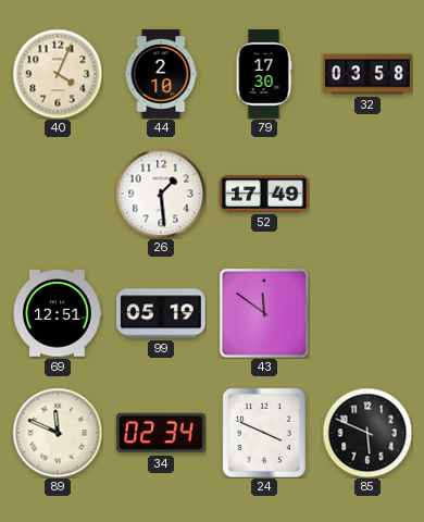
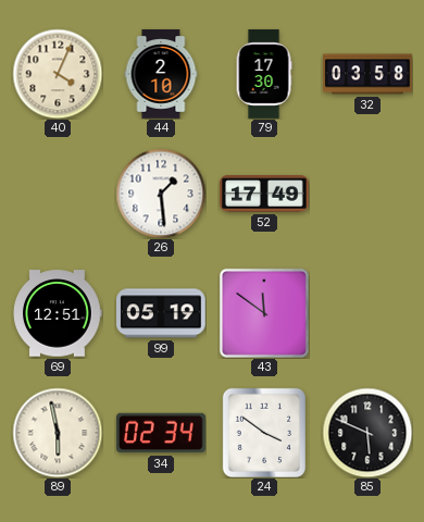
89: 11:49 -> 5:58 (58, 433)
24: 3:49 -> 3:51 (264, 433)
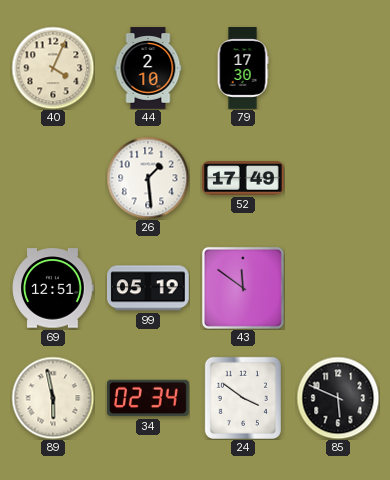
32: 03:58 -> none (367, 74)
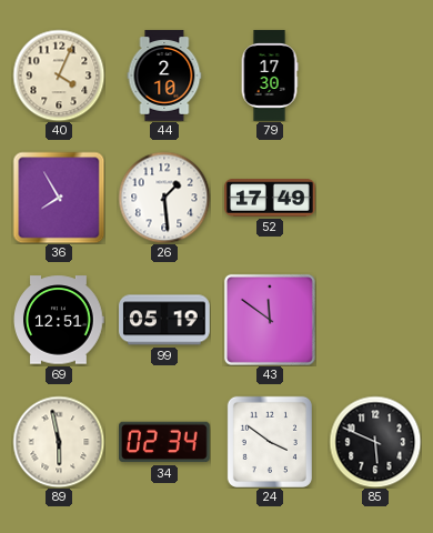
36: none -> 7:55 (59, 198)
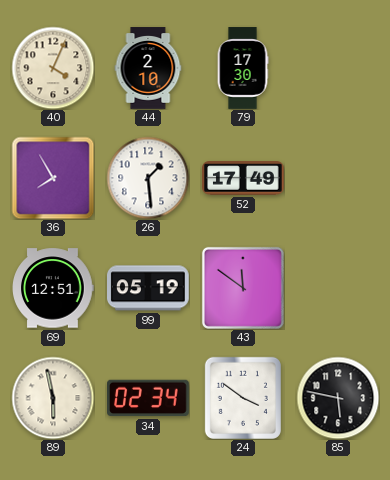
85: 5:49 -> 5:47 (338, 398)
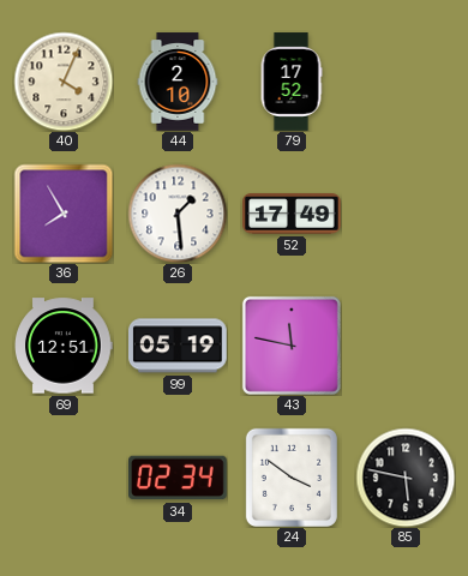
79: 17:30 -> 17:52 (292, 82)
43: 11:51 -> 11:47 (292, 346)
89: 5:58 -> none (53, 398)
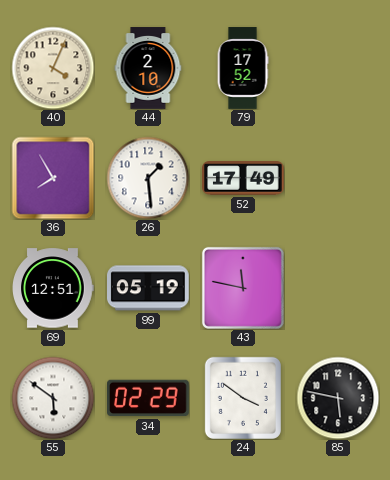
55: none -> 5:51 (53, 398)
34: 02:34 -> 02:29 (149, 398)
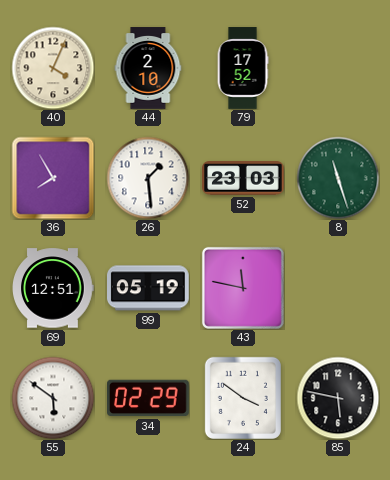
52: 17:49 -> 23:03 (244, 178)
8: none -> 11:27 (338, 178)
